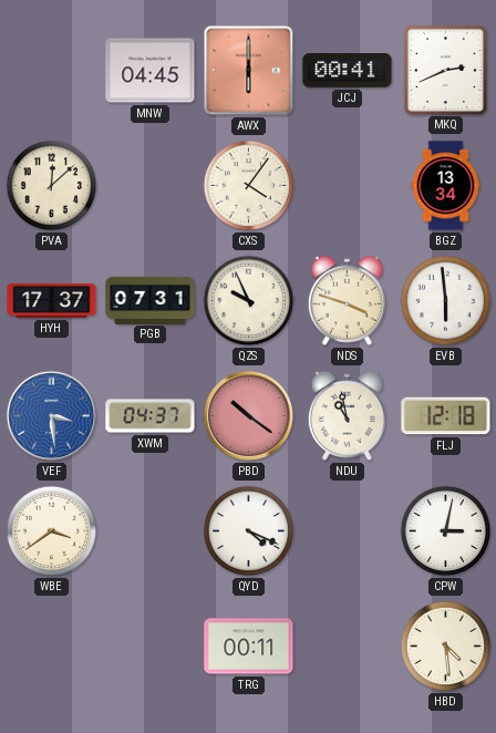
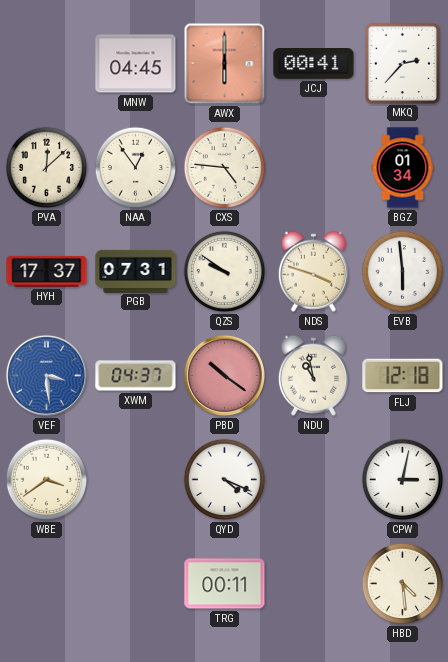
MKQ: 2:41 -> 2:37 (402, 63)
NAA: none -> 12:54 (136, 168)
CXS: 4:06 -> 4:46 (225, 168)
BGZ: 13:34 -> 01:34 (403, 168)
QZS: 9:56 -> 9:51 (225, 272)
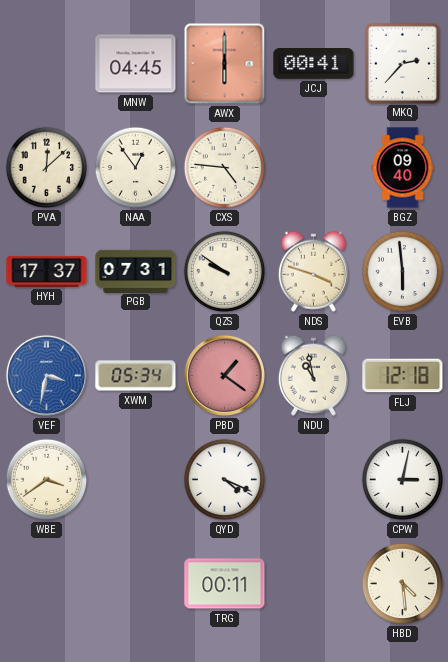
BGZ: 01:34 -> 09:40 (403, 168)
VEF: 3:29 -> 3:32 (46, 375)
XWM: 04:37 -> 05:34 (136, 376)
PBD: 10:21 -> 1:21 (224, 375)
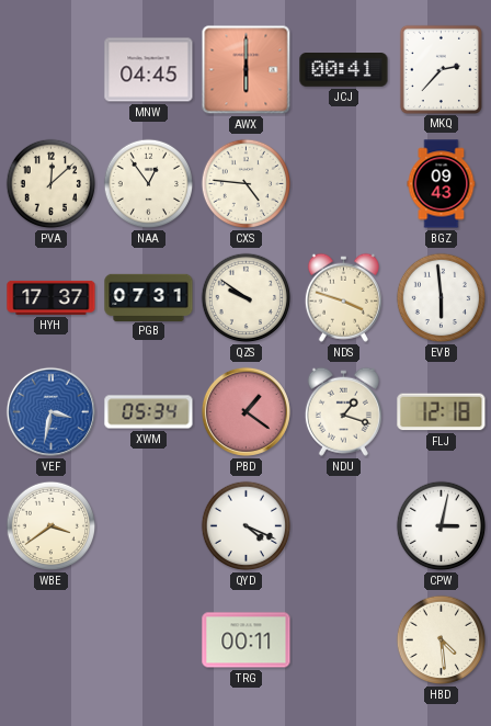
BGZ: 09:40 -> 09:43 (442, 184)
NDU: 10:58 -> 1:18 (343, 411)
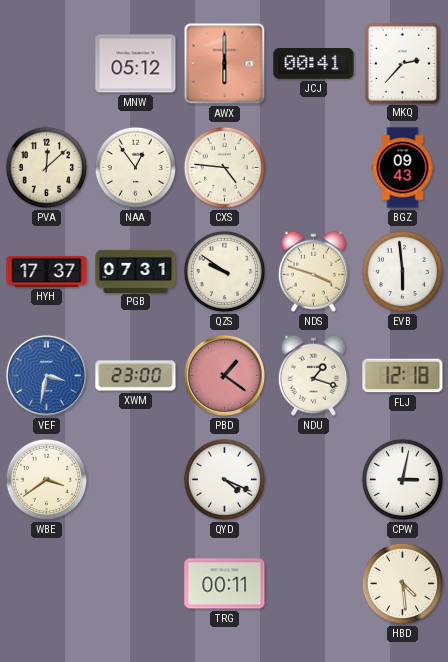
MNW: 04:45 -> 05:12 (136, 64)
XWM: 05:34 -> 23:00 (136, 376)
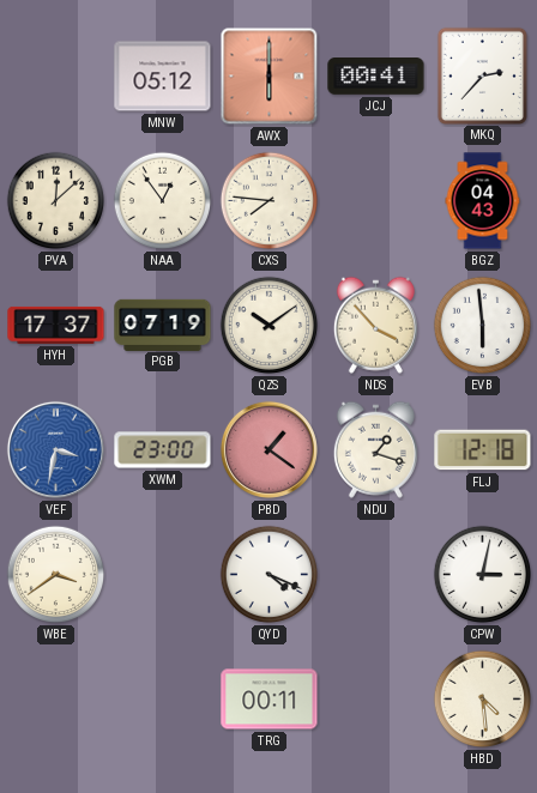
CXS: 4:46 -> 7:46 (270, 201)
BGZ: 09:43 -> 04:43 (483, 201)
PGB: 07:31 -> 07:19 (163, 325)
QZS: 9:51 -> 10:09 (270, 326)
NDS: 3:48 -> 3:53 (375, 325)
